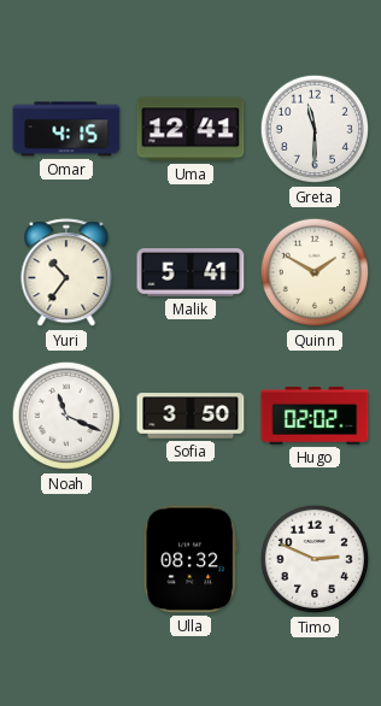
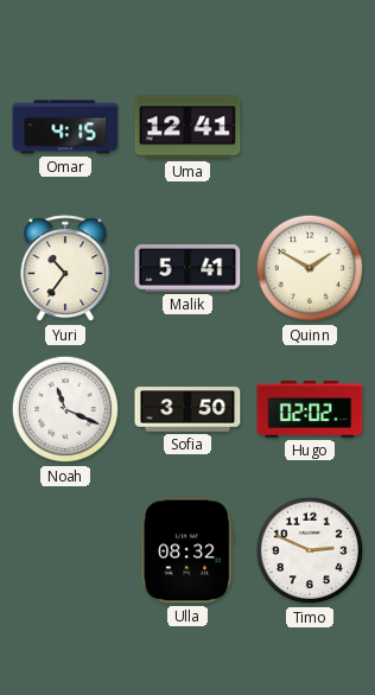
Greta: 11:30 -> none (315, 129)
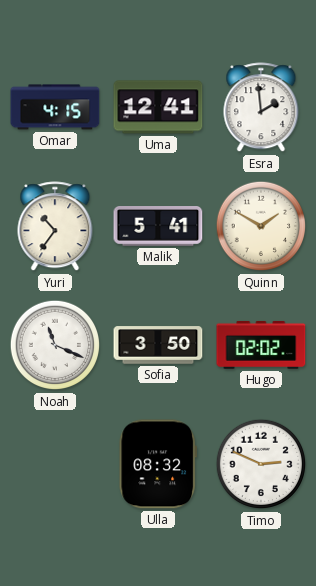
Esra: none -> 1:59 (261, 108)
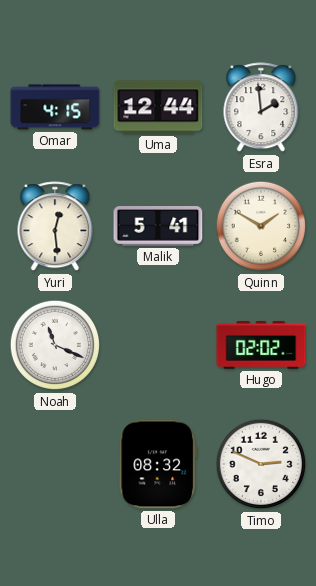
Uma: 12:41 -> 12:44 (158, 107)
Yuri: 10:36 -> 12:29 (55, 227)
Sofia: 3:50 -> none (158, 345)
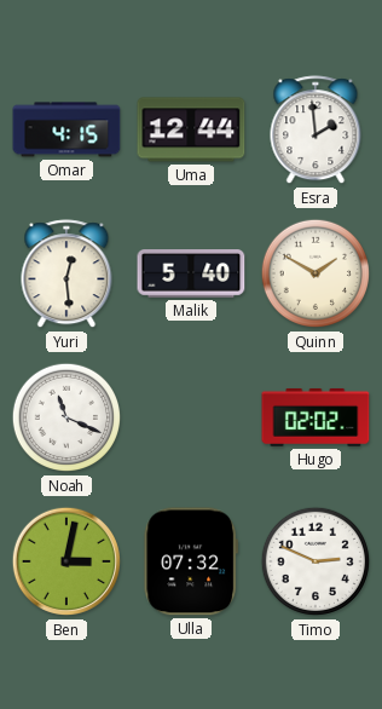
Malik: 5:41 -> 5:40 (191, 275)
Ben: none -> 3:02 (66, 561)
Ulla: 08:32 -> 07:32 (190, 561)
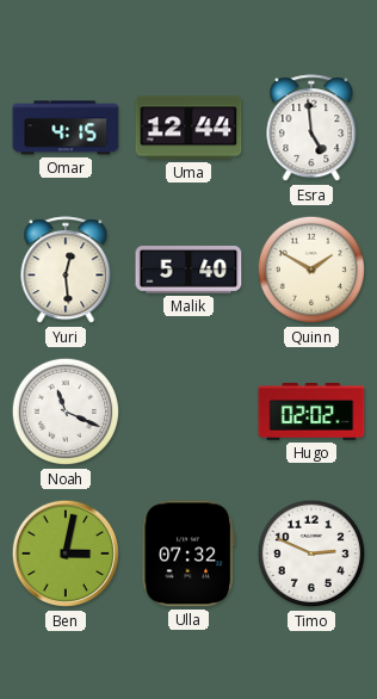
Esra: 1:59 -> 4:59 (311, 129)
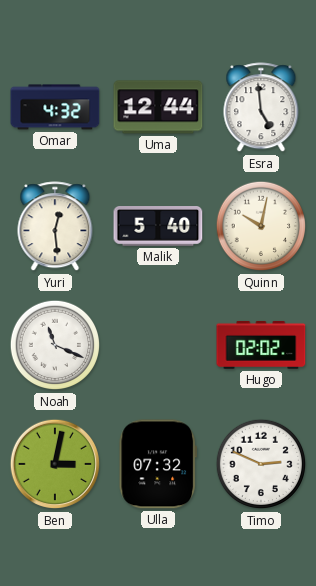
Omar: 4:15 -> 4:32 (55, 107)
Quinn: 1:50 -> 10:02 (261, 226)
